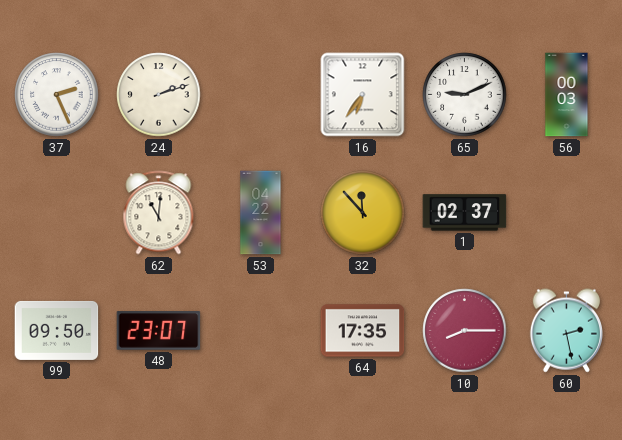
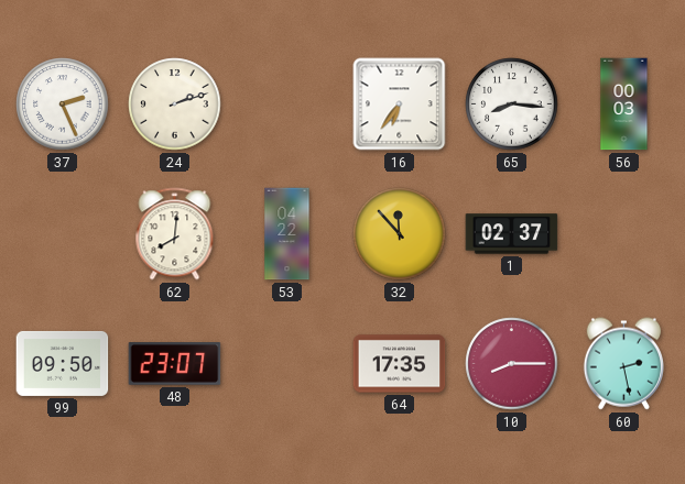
65: 9:11 -> 8:16 (512, 105)
62: 11:01 -> 8:01 (175, 234)
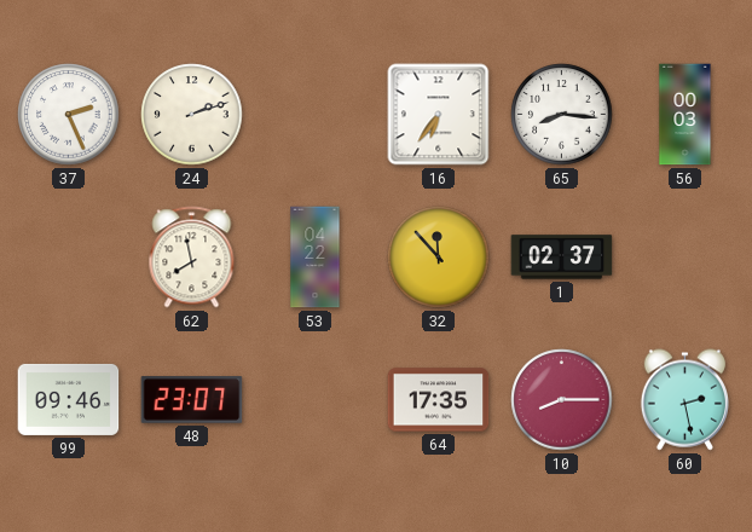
62: 8:01 -> 7:58 (192, 258)
99: 09:50 -> 09:46 (69, 399)
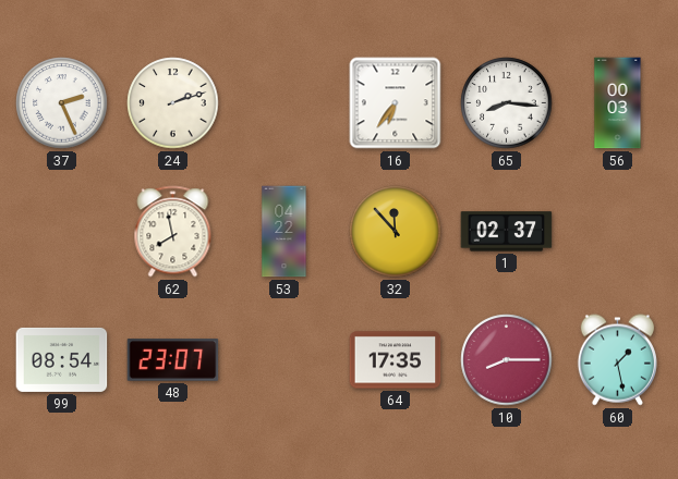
99: 09:46 -> 08:54 (62, 359)
60: 2:28 -> 1:28 (617, 360)
